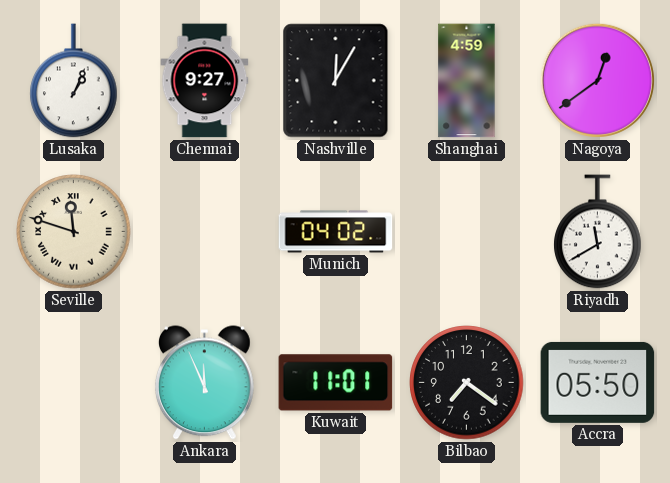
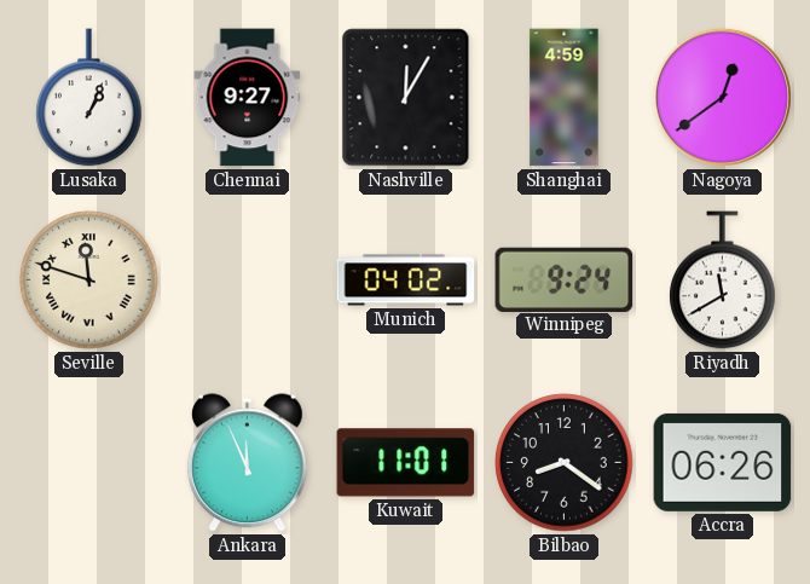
Winnipeg: none -> 9:24 (565, 279)
Bilbao: 7:21 -> 8:21 (565, 463)
Accra: 05:50 -> 06:26 (723, 462)
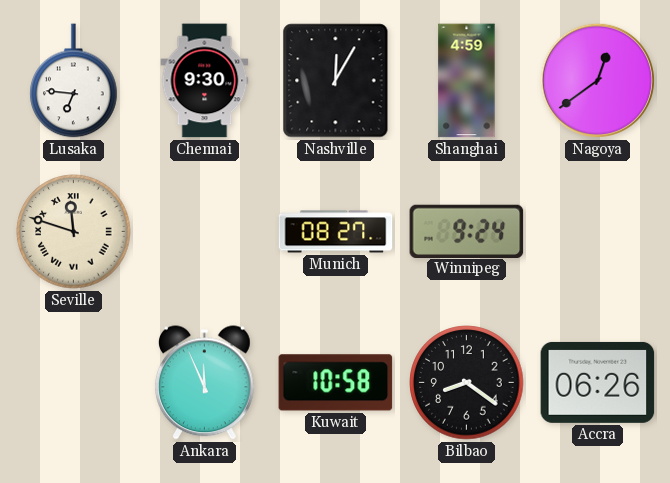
Lusaka: 1:04 -> 6:46 (74, 81)
Chennai: 9:27 -> 9:30 (205, 81)
Munich: 04:02 -> 08:27 (336, 232)
Riyadh: 11:40 -> none (723, 281)
Kuwait: 11:01 -> 10:58 (336, 383)
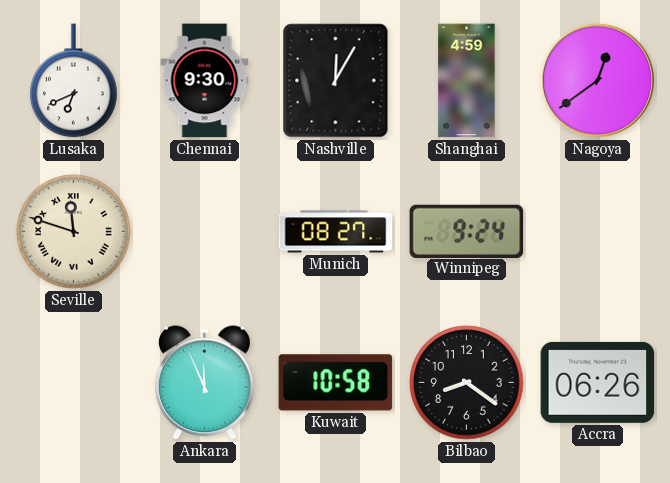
Lusaka: 6:46 -> 6:41 (74, 81)
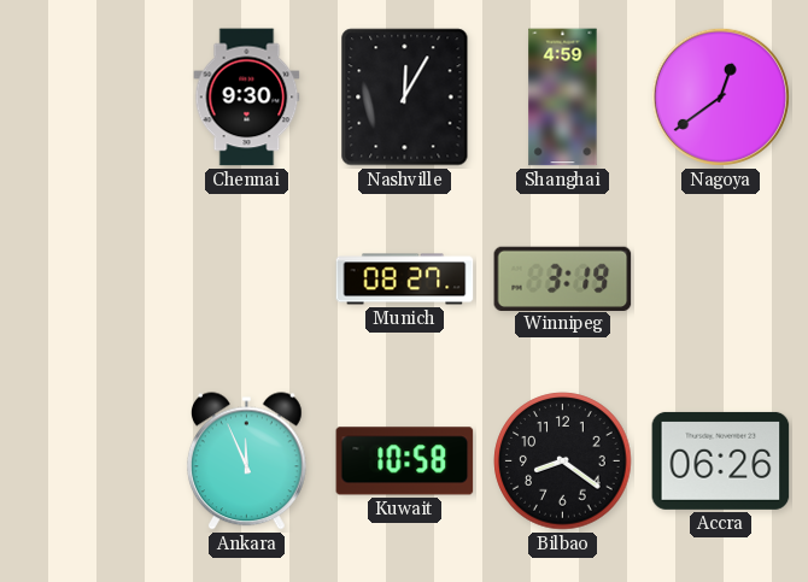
Lusaka: 6:41 -> none (74, 81)
Seville: 11:48 -> none (74, 232)
Winnipeg: 9:24 -> 3:19 (563, 278)
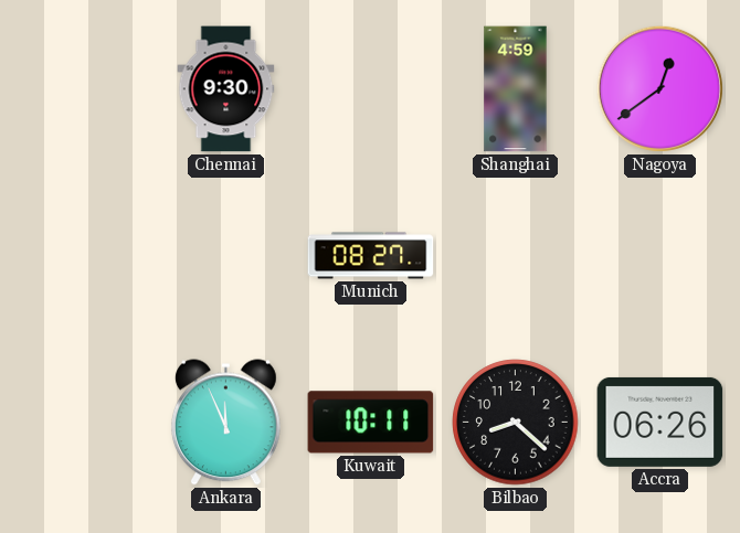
Nashville: 12:05 -> none (405, 98)
Winnipeg: 3:19 -> none (563, 278)
Kuwait: 10:58 -> 10:11 (371, 423)
Bilbao: 8:21 -> 8:22 (516, 423)
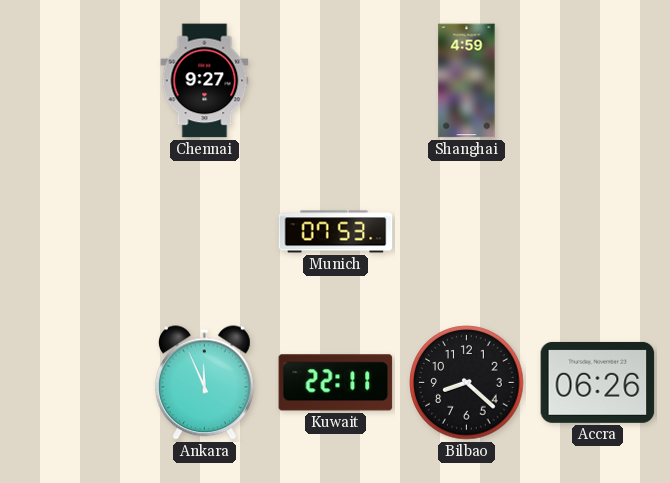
Chennai: 9:30 -> 9:27 (205, 81)
Nagoya: 12:39 -> none (659, 88)
Munich: 08:27 -> 07:53 (336, 232)
Kuwait: 10:11 -> 22:11 (336, 383)
